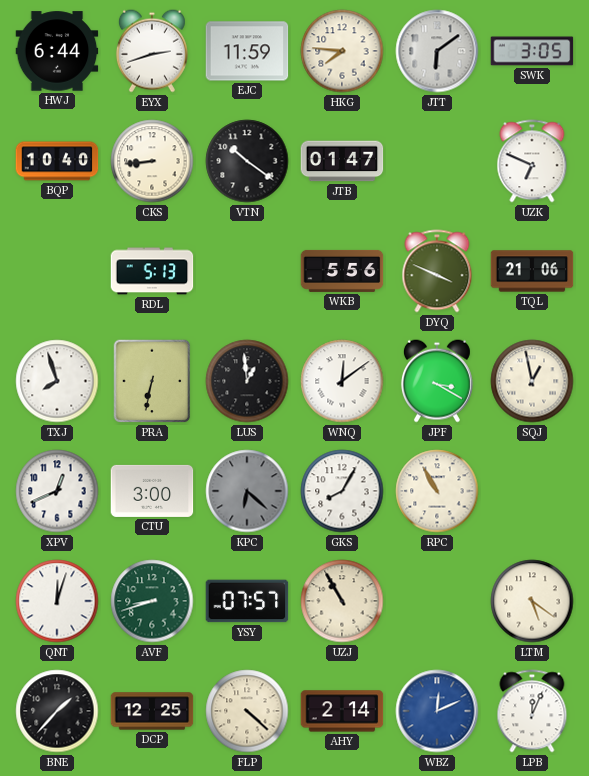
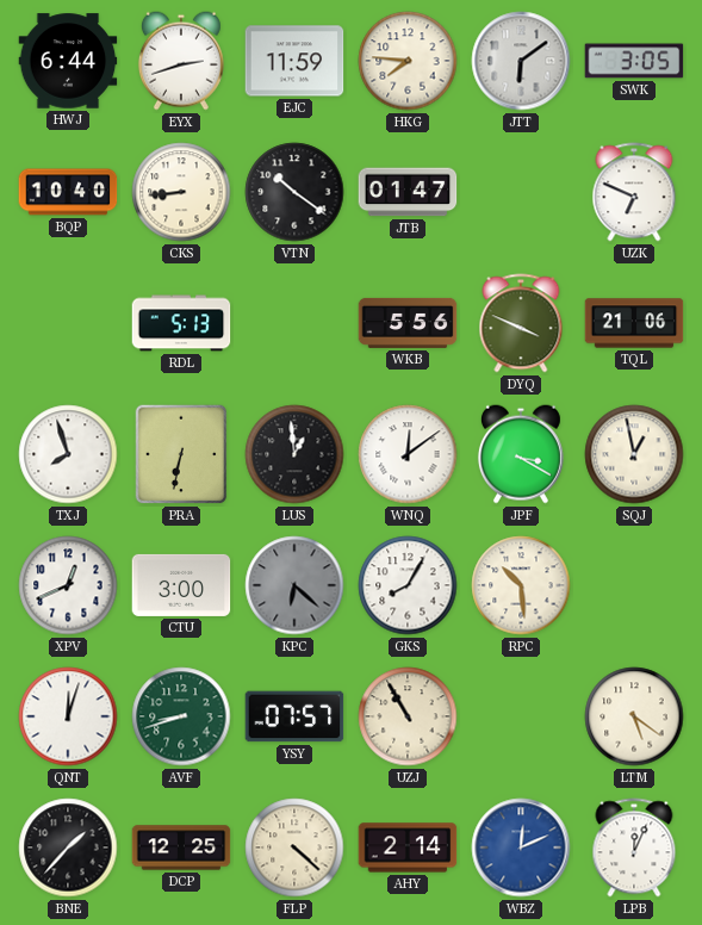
RPC: 10:55 -> 10:29 (521, 585)
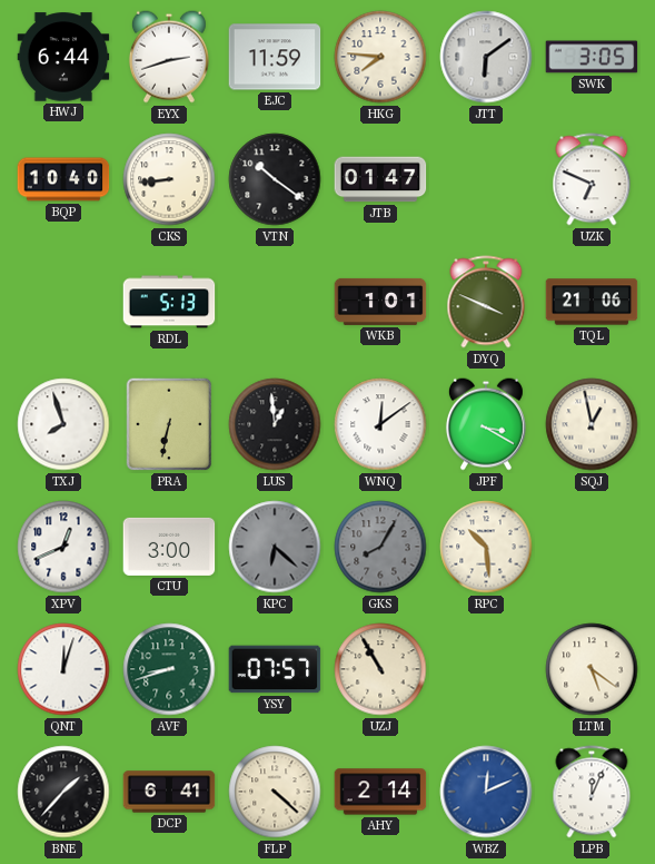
WKB: 5:56 -> 1:01 (380, 302)
GKS dial: white -> grey (380, 547)
DCP: 12:25 -> 6:41 (169, 792)
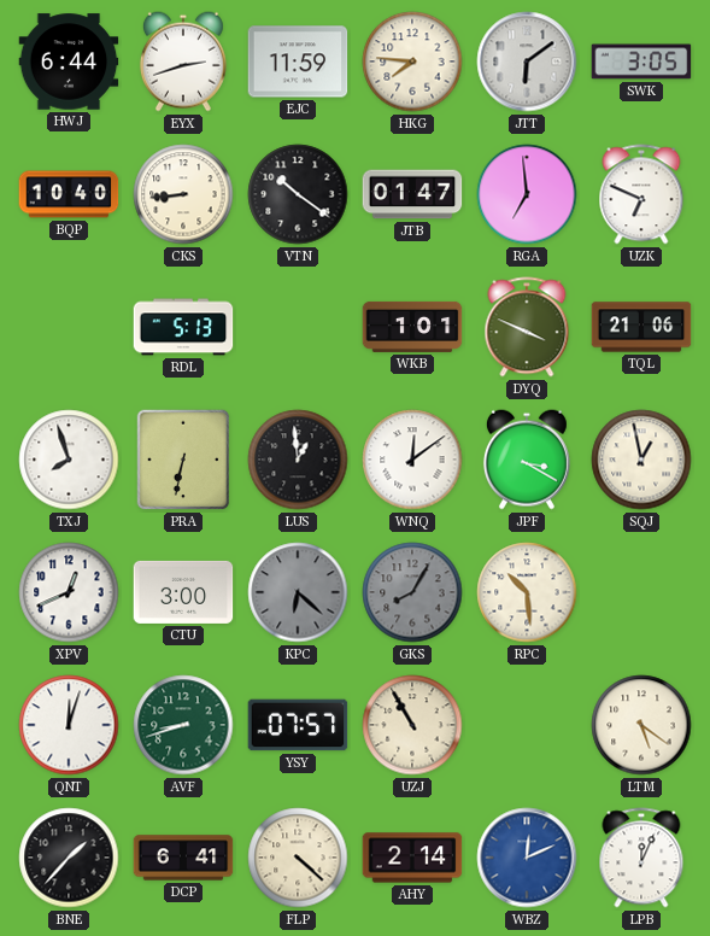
RGA: none -> 6:59 (527, 194)
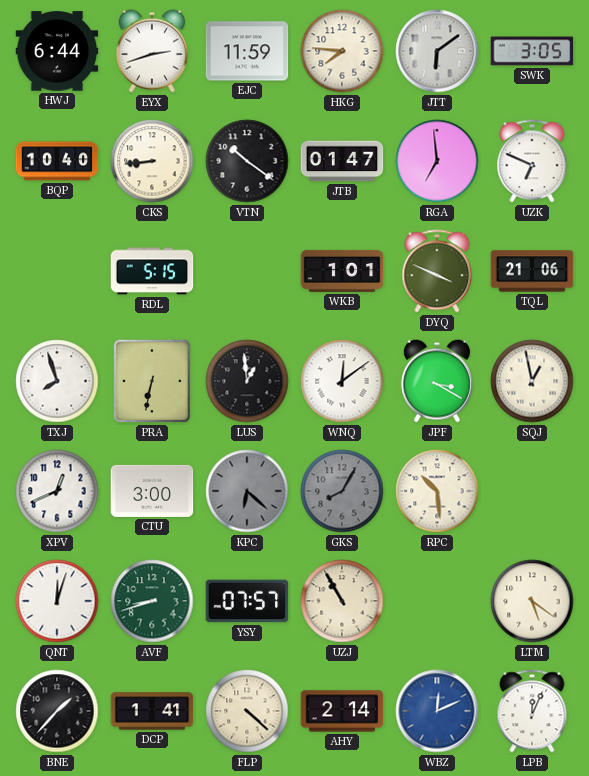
RDL: 5:13 -> 5:15 (152, 271)
DCP: 6:41 -> 1:41 (152, 711)
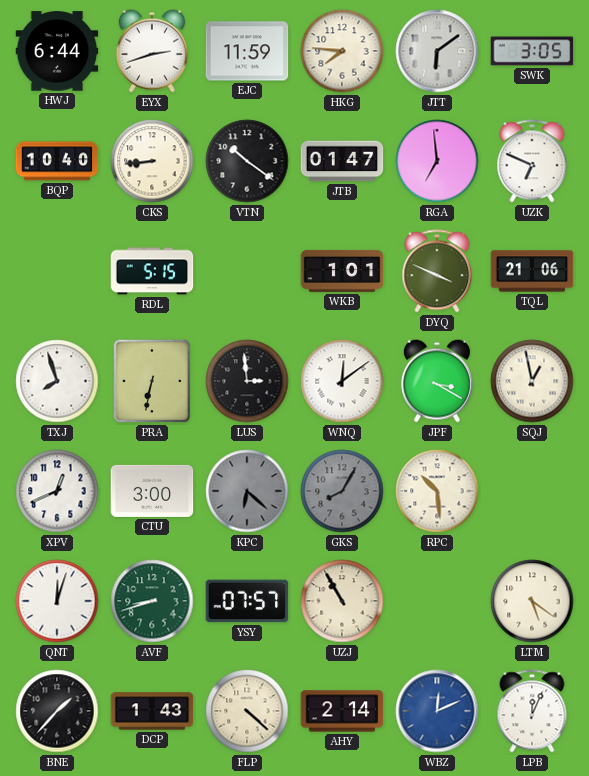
LUS: 12:59 -> 2:59 (247, 381)
DCP: 1:41 -> 1:43 (152, 711)
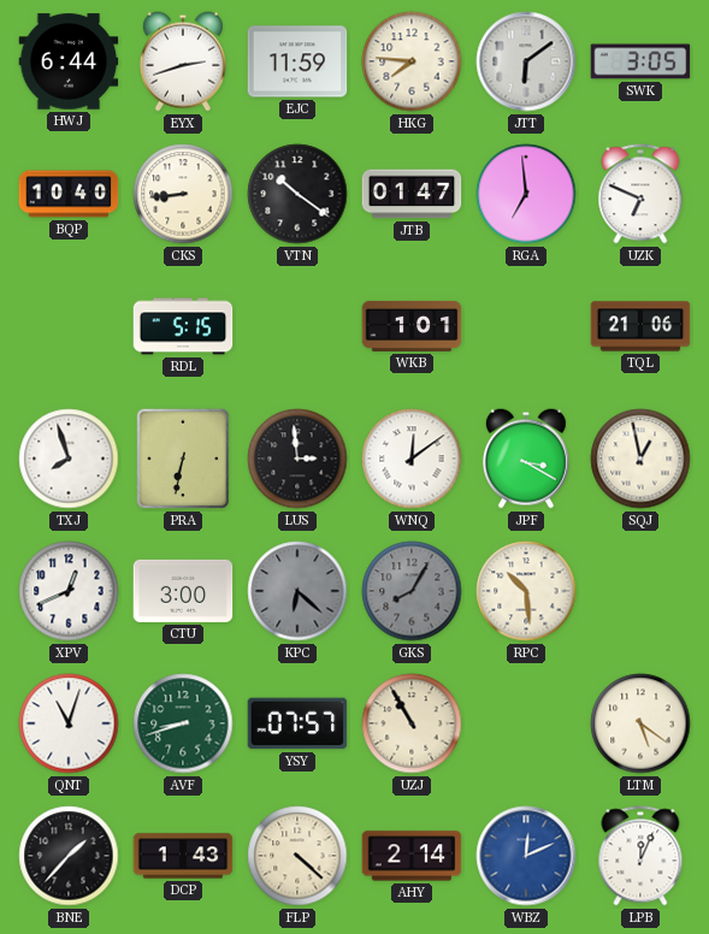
DYQ: 3:49 -> none (437, 271)
QNT: 12:03 -> 11:03 (69, 723)
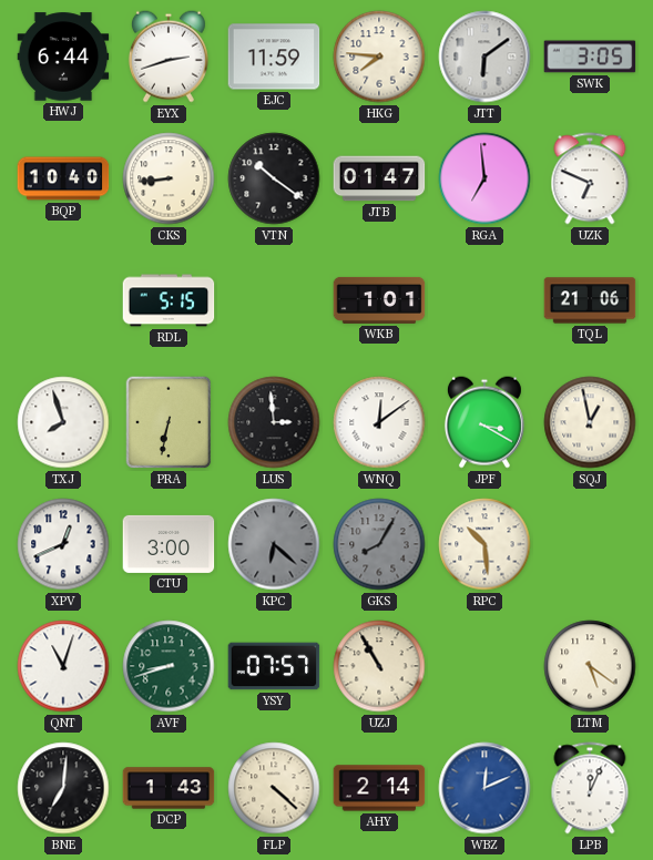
BNE: 1:37 -> 7:01 (63, 788)
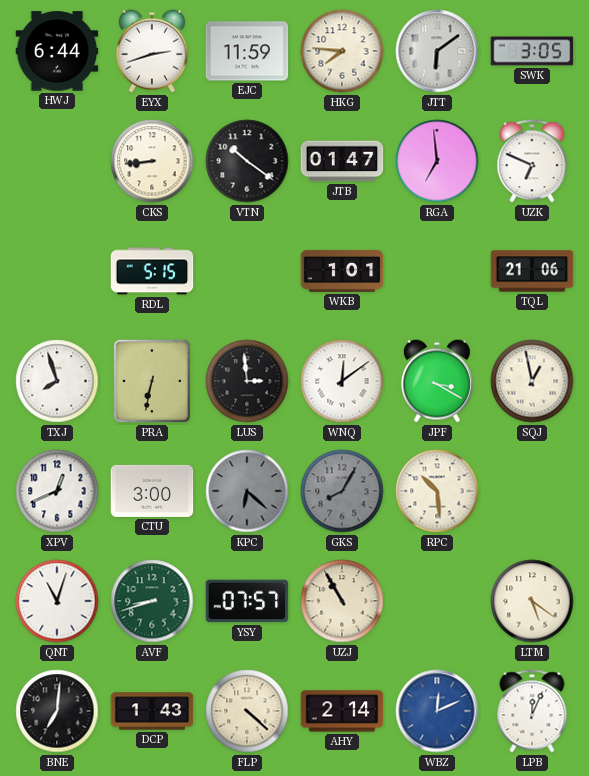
BQP: 10:40 -> none (63, 178)
